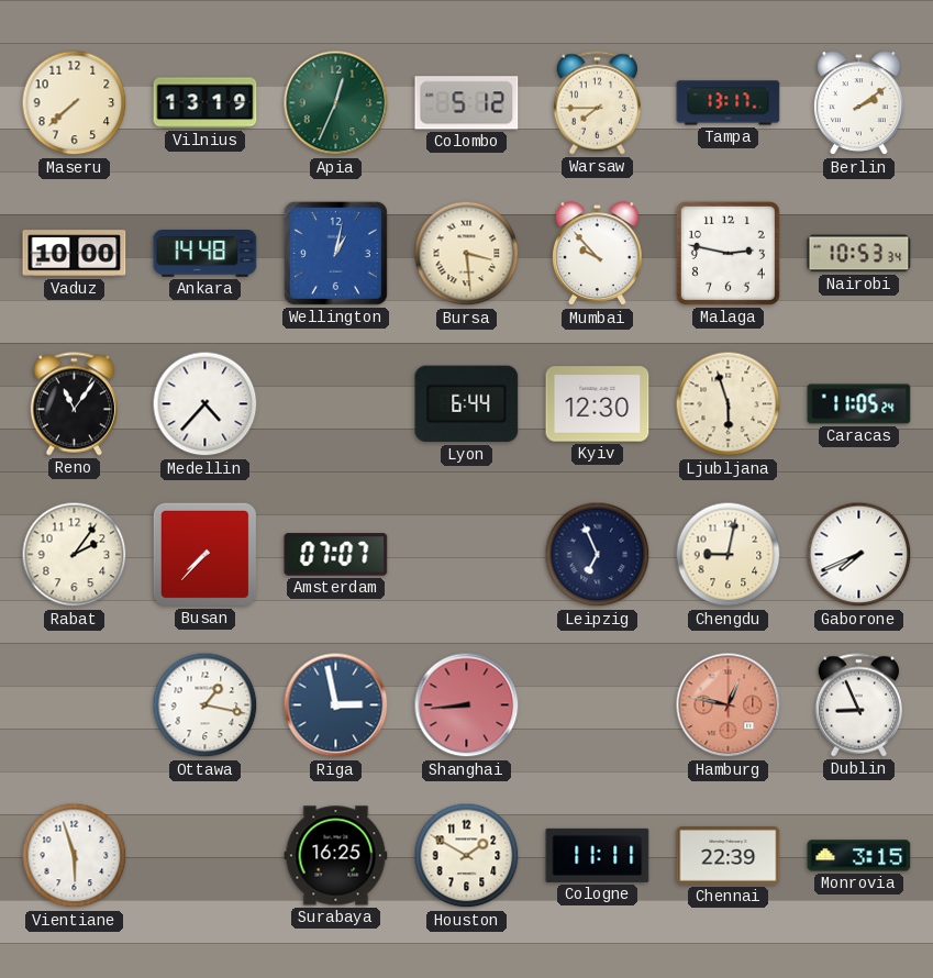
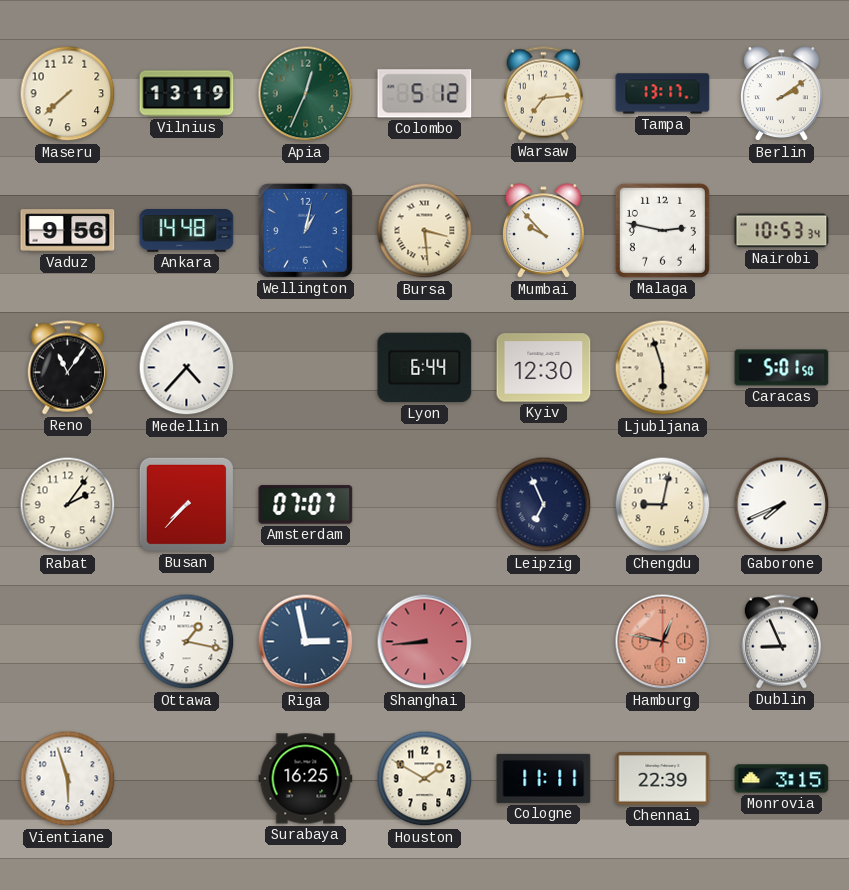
Warsaw: 7:45 -> 7:14 (543, 94)
Vaduz: 10:00 -> 9:56 (68, 231)
Caracas: 11:05 -> 5:01 (782, 368)
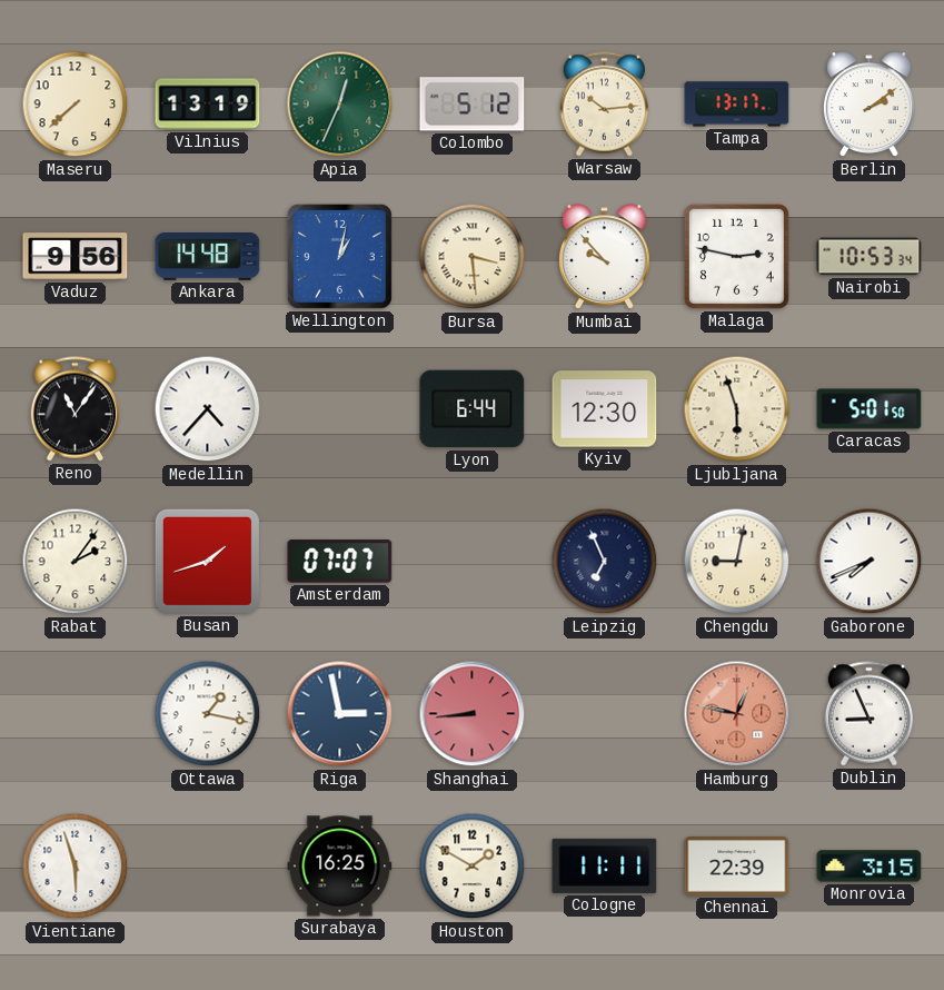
Warsaw: 7:14 -> 10:14 (604, 105)
Busan: 7:37 -> 1:42 (207, 561)
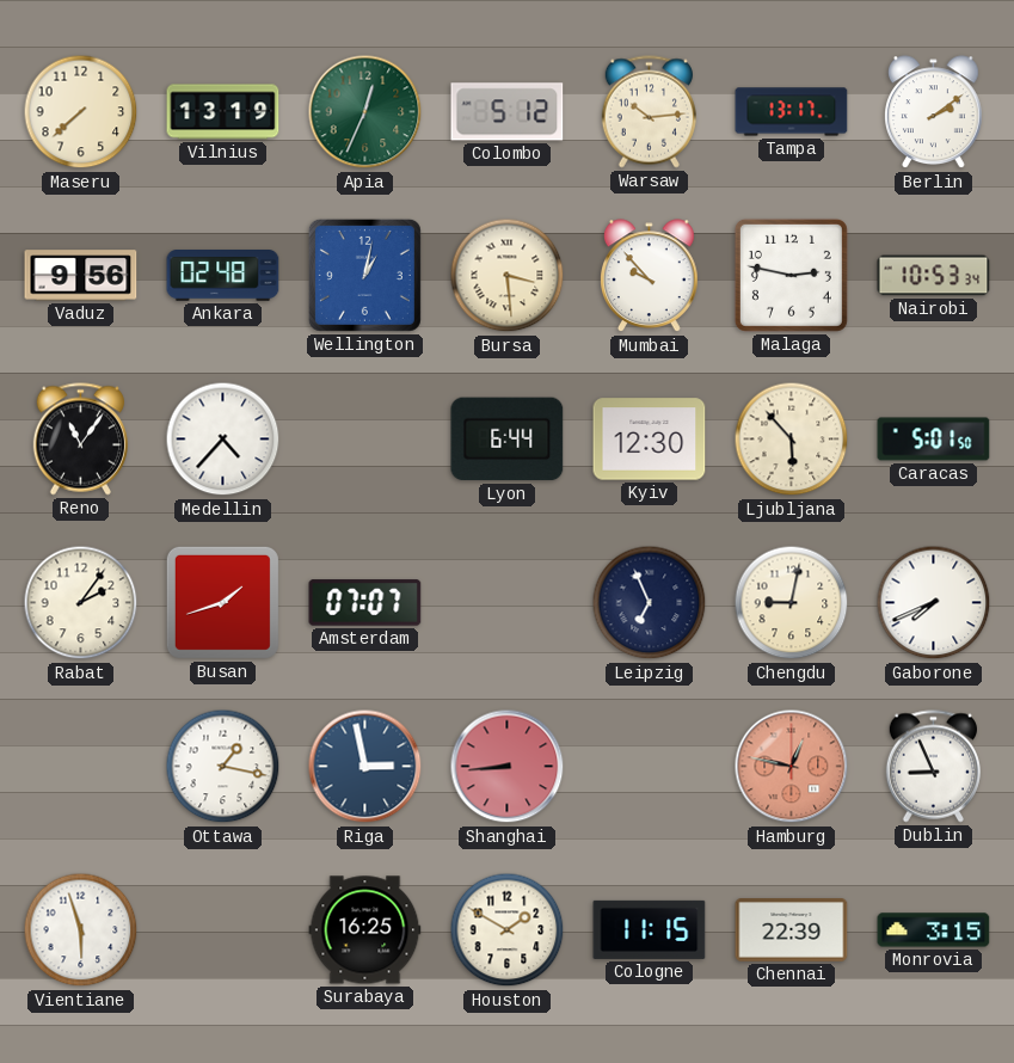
Ankara: 14:48 -> 02:48 (223, 276)
Ljubljana: 5:57 -> 5:53 (792, 440)
Cologne: 11:11 -> 11:15 (650, 929)
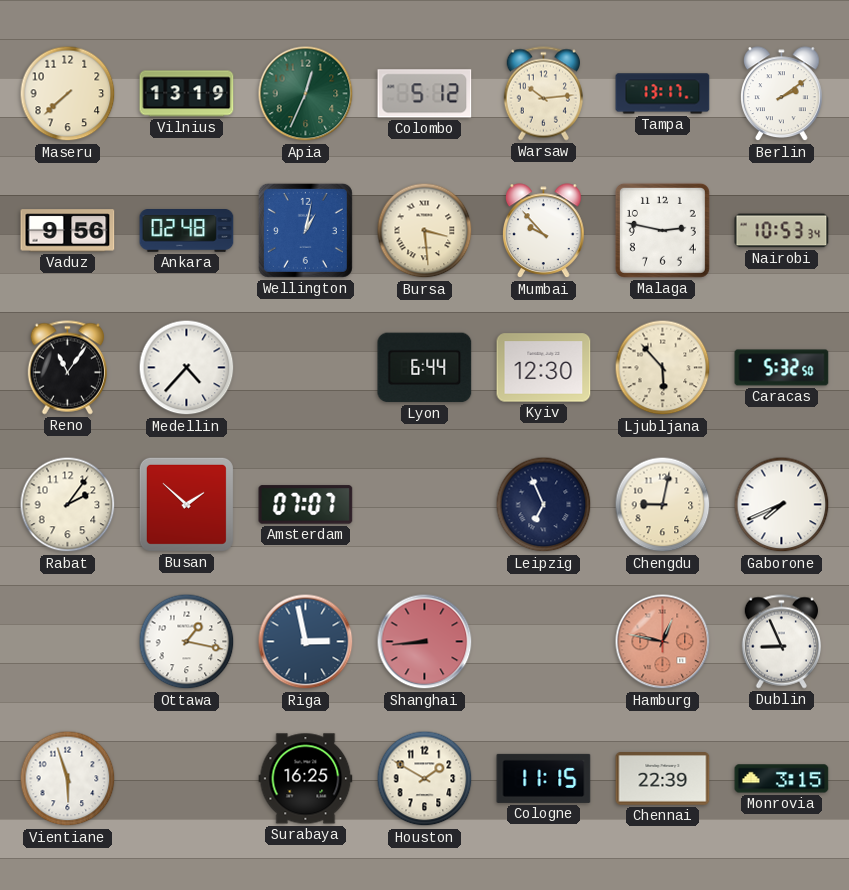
Caracas: 5:01 -> 5:32 (782, 368)
Busan: 1:42 -> 1:52 (186, 504)
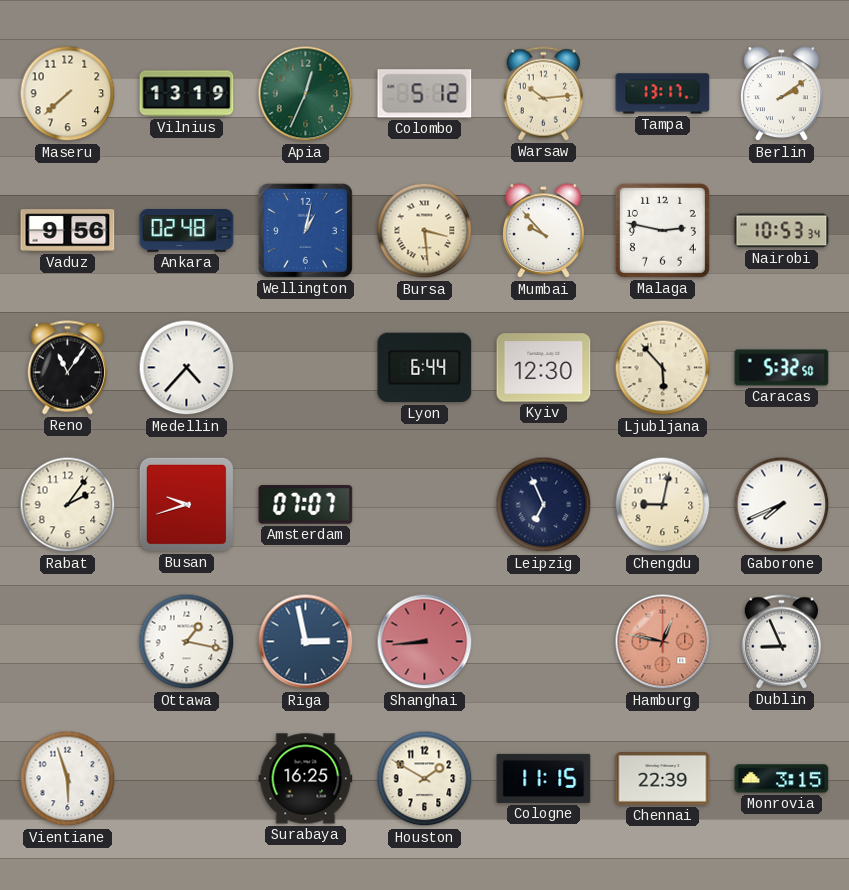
Busan: 1:52 -> 9:42 (186, 504)
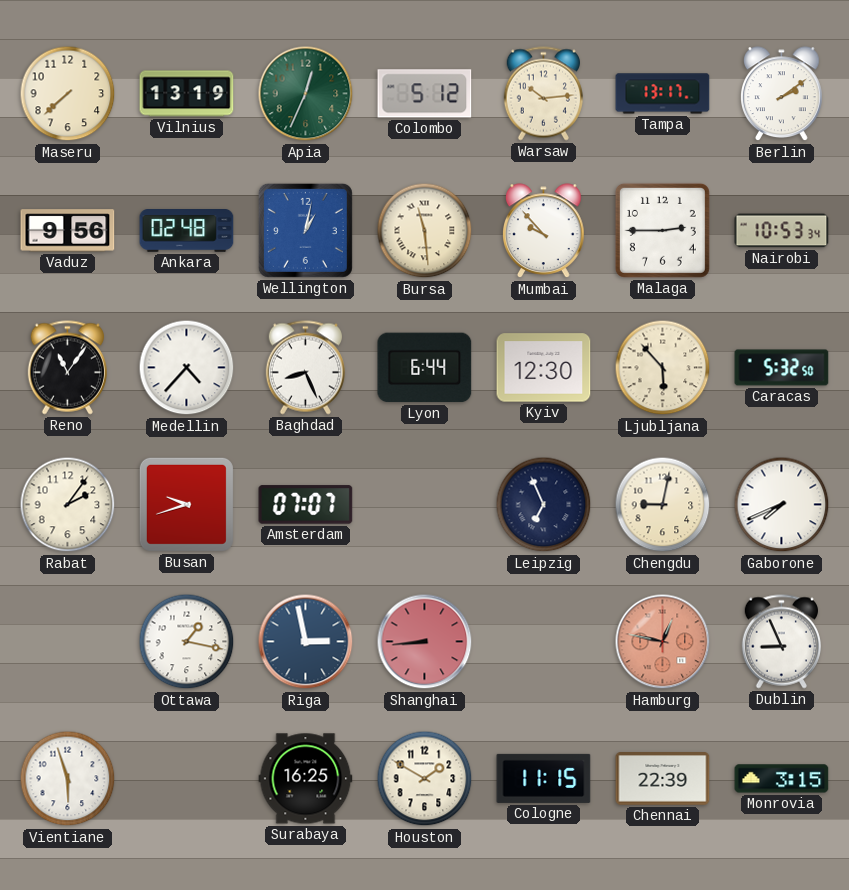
Bursa: 3:29 -> 11:29 (425, 231)
Malaga: 2:47 -> 2:45 (662, 230)
Baghdad: none -> 8:26 (305, 368)
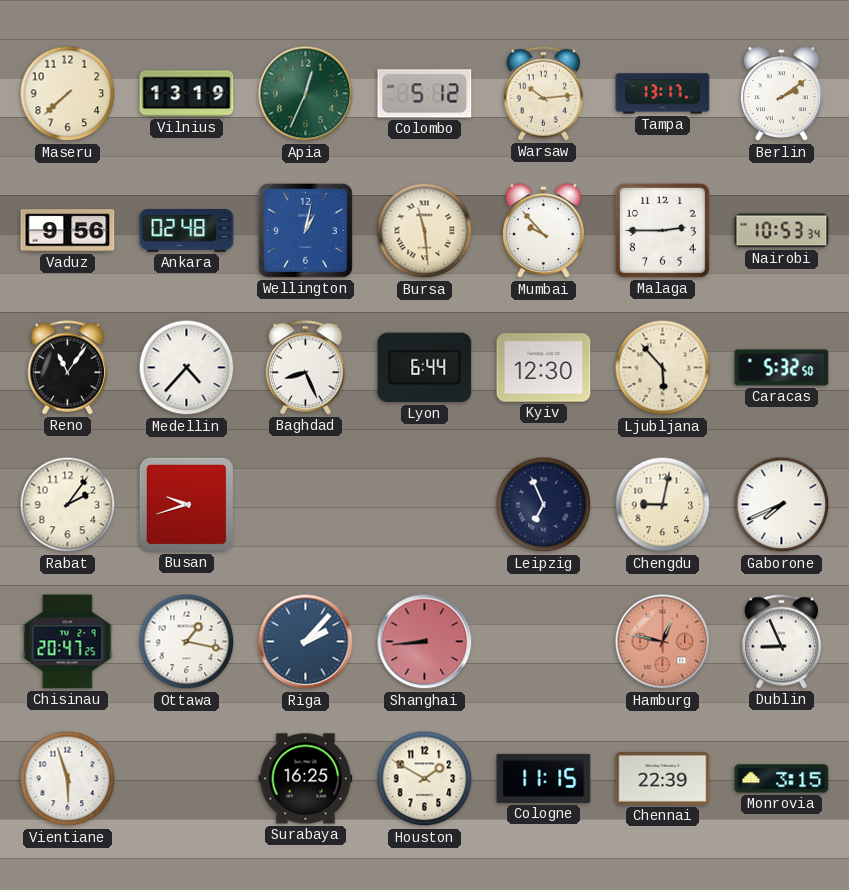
Amsterdam: 07:07 -> none (306, 505)
Chisinau: none -> 20:47 (68, 642)
Riga: 2:58 -> 2:07 (306, 642)
